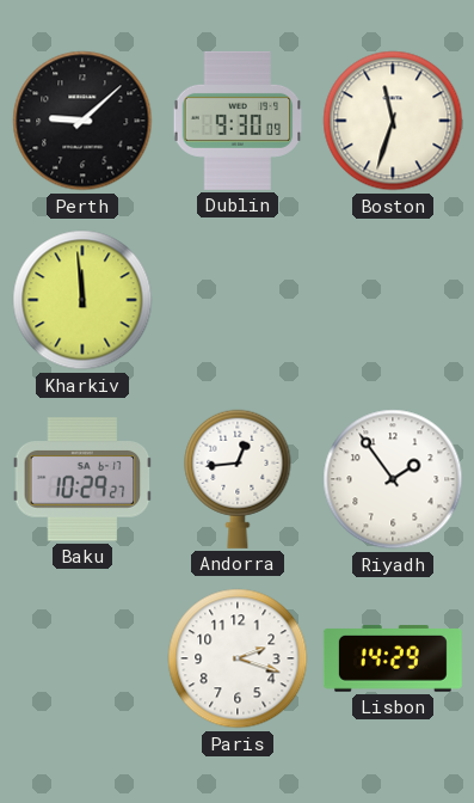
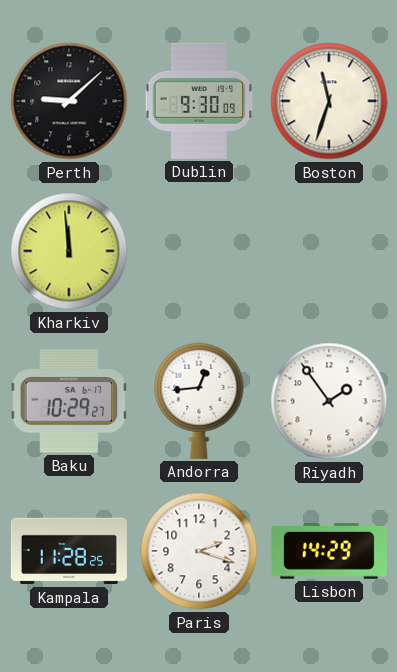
Kampala: none -> 11:28 (69, 551)
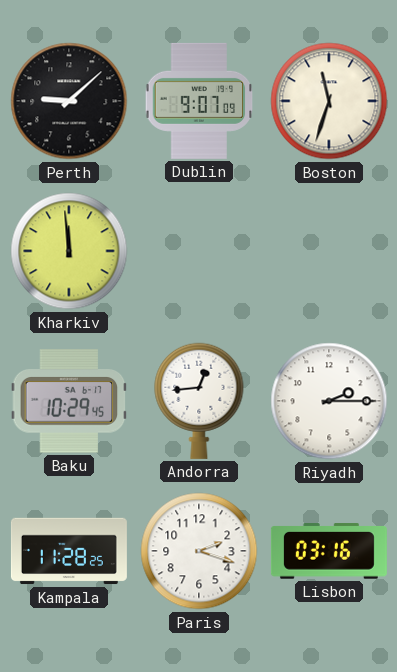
Dublin: 9:30 -> 9:07 (199, 101)
Baku: 10:29:27 -> 10:29:45 (69, 401)
Riyadh: 1:54 -> 2:15 (329, 401)
Lisbon: 14:29 -> 03:16 (329, 551)
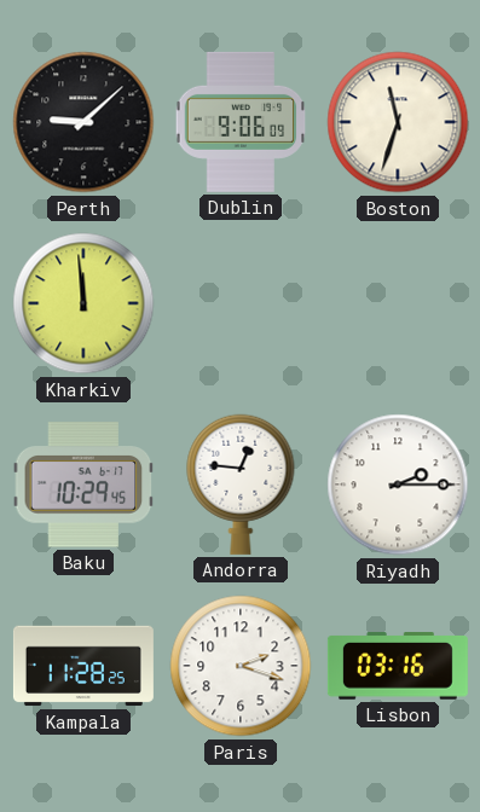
Dublin: 9:07 -> 9:06 (241, 122)
Andorra: 12:44 -> 12:46 (241, 485)
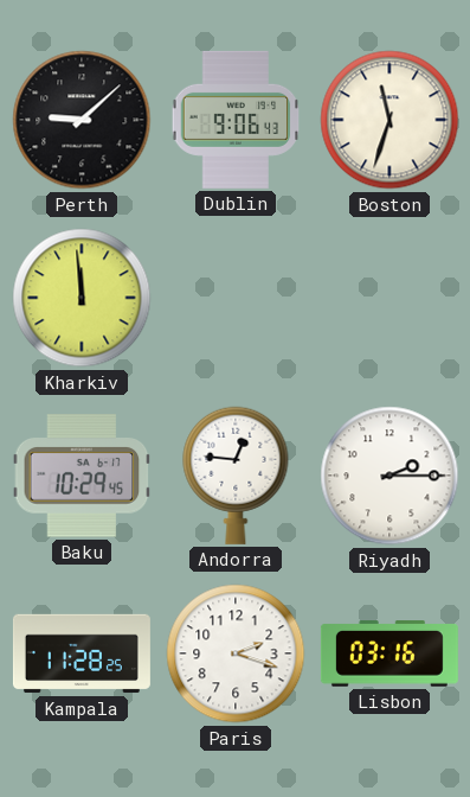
Dublin: 9:06:09 -> 9:06:43 (236, 120)
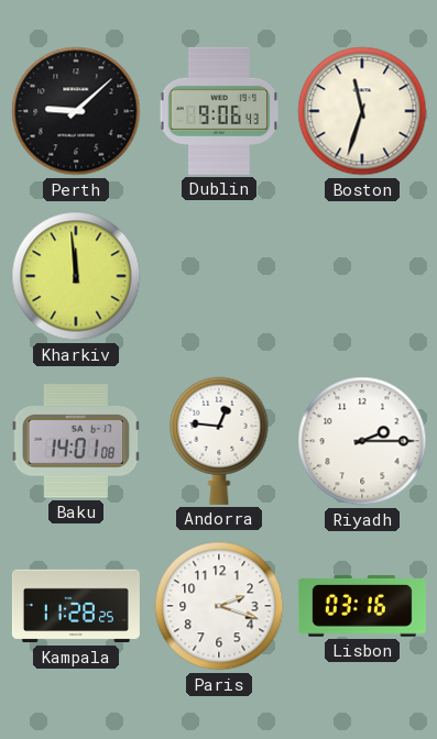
Baku: 10:29 -> 14:01 (76, 441)
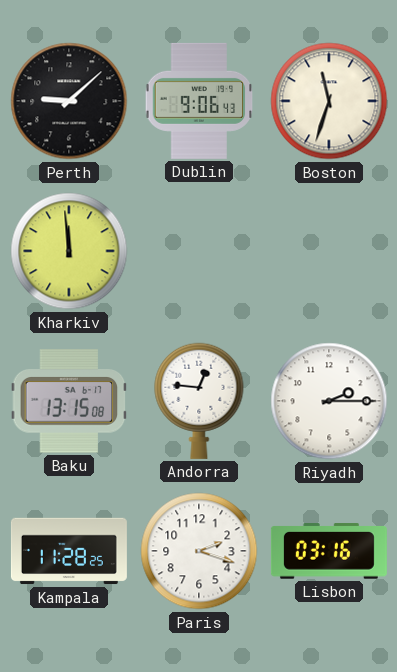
Baku: 14:01 -> 13:15 (69, 401)
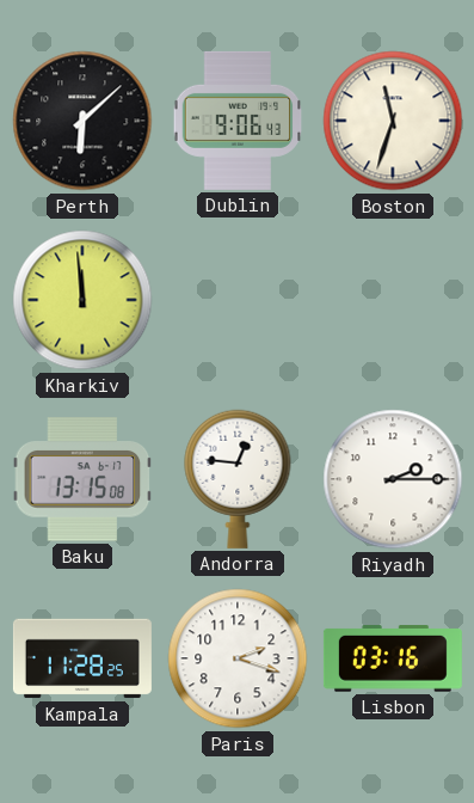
Perth: 9:08 -> 6:08 (82, 121)
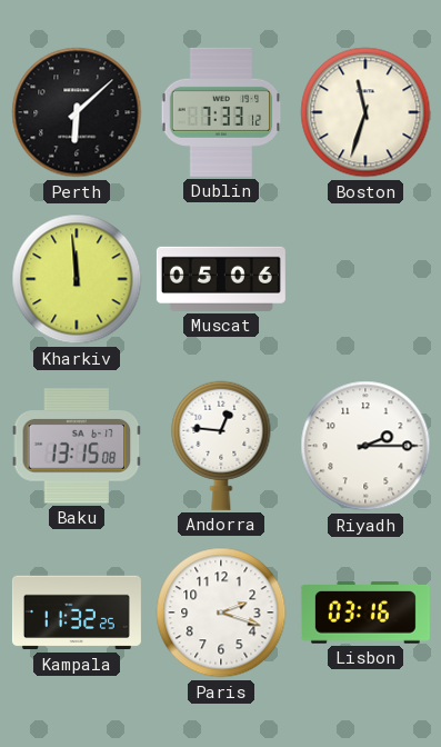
Dublin: 9:06 -> 7:33 (221, 112)
Muscat: none -> 05:06 (221, 279)
Kampala: 11:28 -> 11:32 (77, 612)
